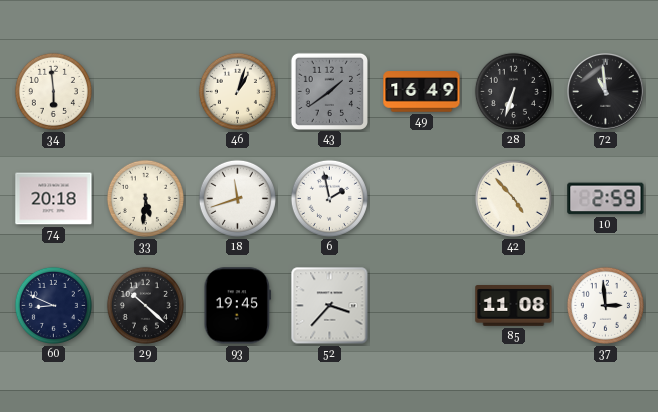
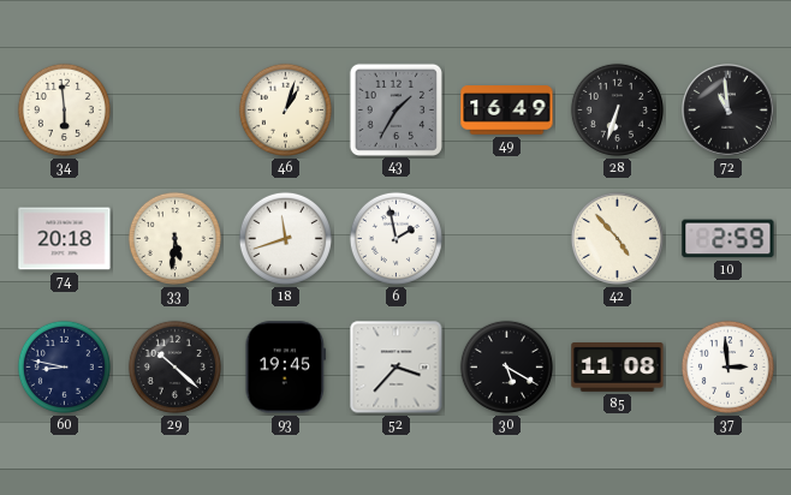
43: 1:39 -> 1:35 (395, 109)
60: 8:49 -> 8:47 (64, 366)
30: none -> 5:20 (506, 366)
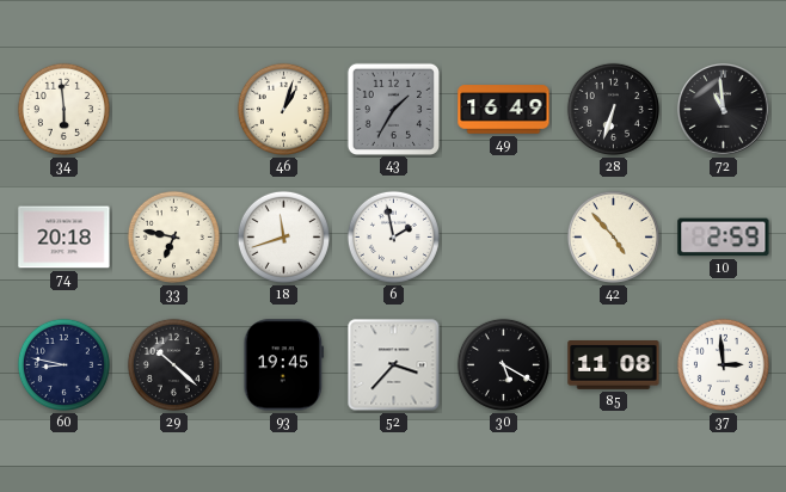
33: 5:31 -> 6:47 (173, 236)
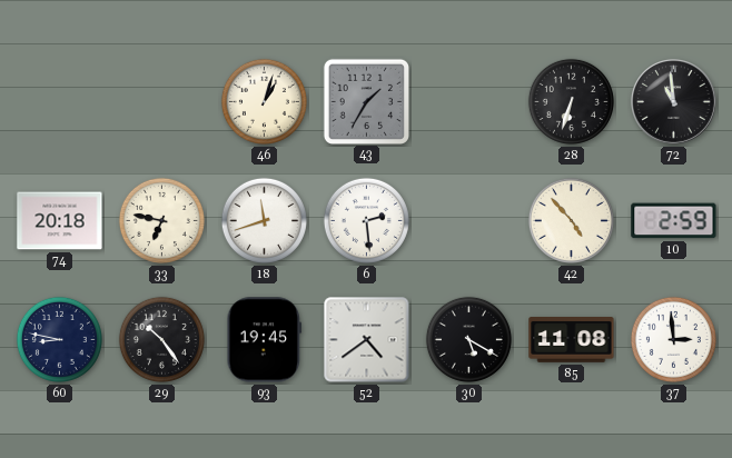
34: 5:59 -> none (63, 109)
49: 16:49 -> none (504, 110)
6: 1:58 -> 2:29 (366, 220)
29: 10:22 -> 10:24 (161, 339)
52: 3:37 -> 4:39 (367, 340)
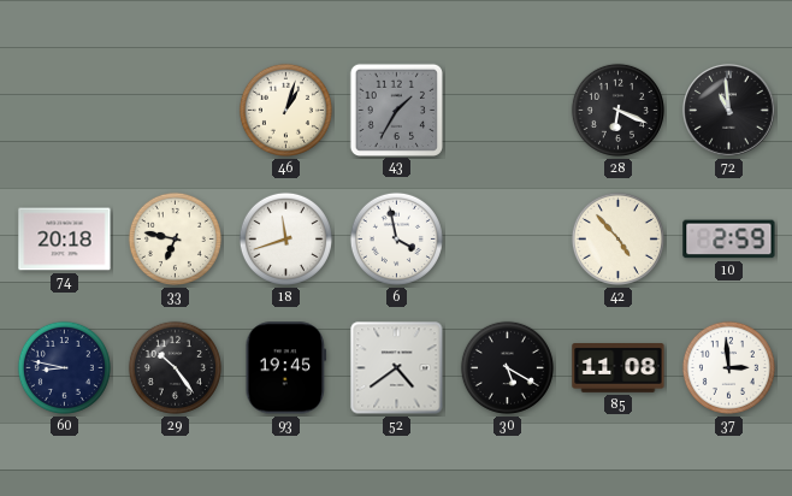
28: 6:33 -> 6:19 (617, 110)
6: 2:29 -> 3:58 (396, 238)
